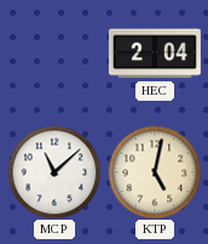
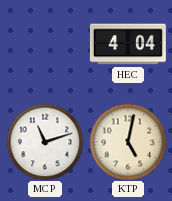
HEC: 2:04 -> 4:04 (128, 44)
MCP: 11:08 -> 11:12 (45, 142)
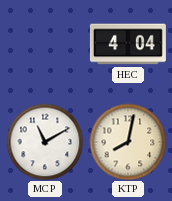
MCP: 11:12 -> 11:10 (45, 142)
KTP: 5:02 -> 8:02 (128, 142)
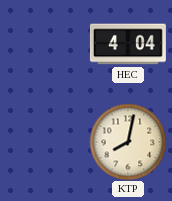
MCP: 11:10 -> none (45, 142)
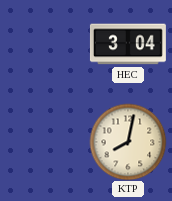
HEC: 4:04 -> 3:04 (128, 44)
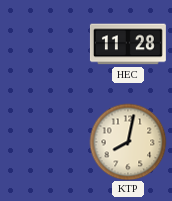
HEC: 3:04 -> 11:28 (128, 44)
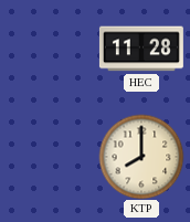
KTP: 8:02 -> 8:00 (141, 157)
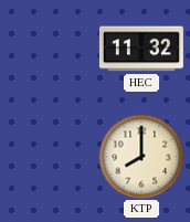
HEC: 11:28 -> 11:32 (141, 49)
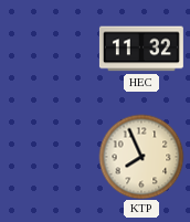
KTP: 8:00 -> 7:56 (141, 157)
